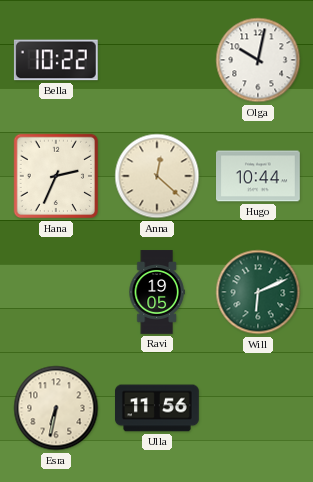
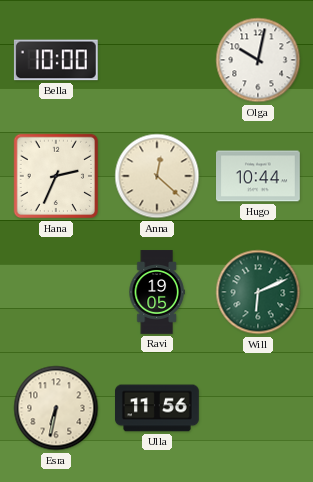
Bella: 10:22 -> 10:00 (56, 60)
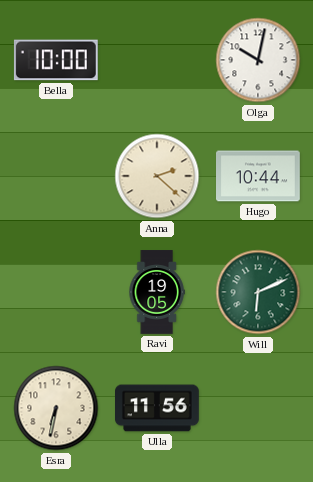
Hana: 2:34 -> none (56, 176)
Anna: 12:22 -> 2:22 (157, 176)
